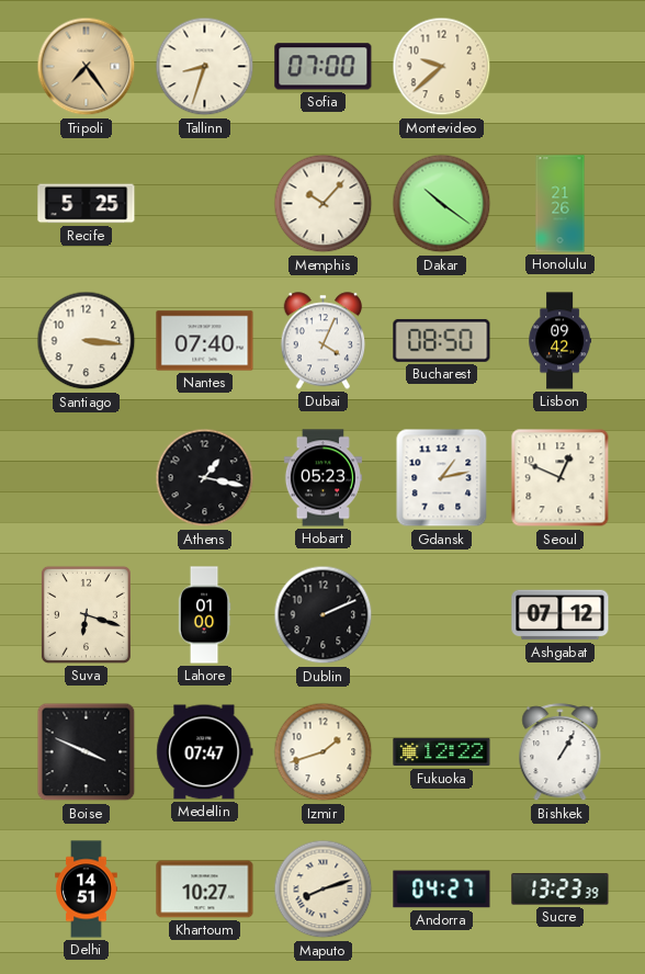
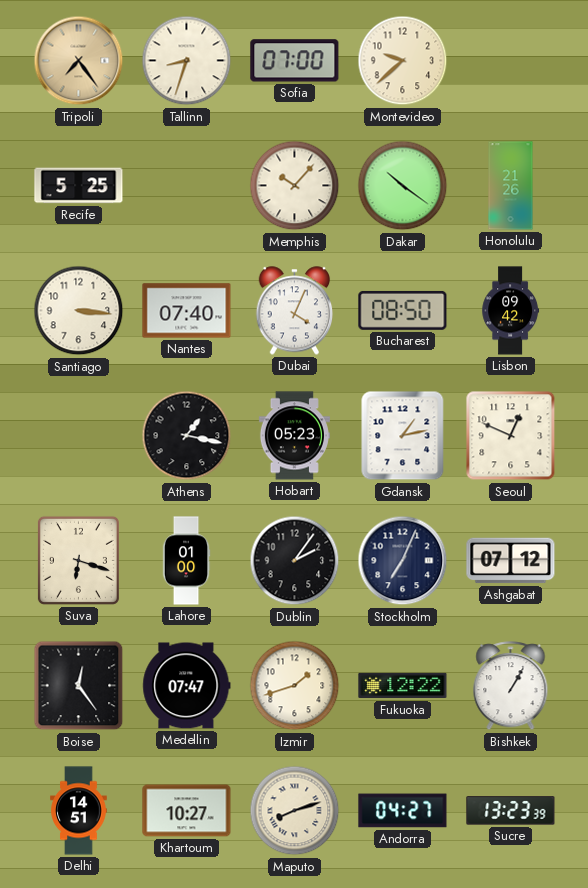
Dublin: 2:11 -> 2:06 (295, 561)
Stockholm: none -> 7:04 (403, 561)
Boise: 3:49 -> 12:24 (79, 686)
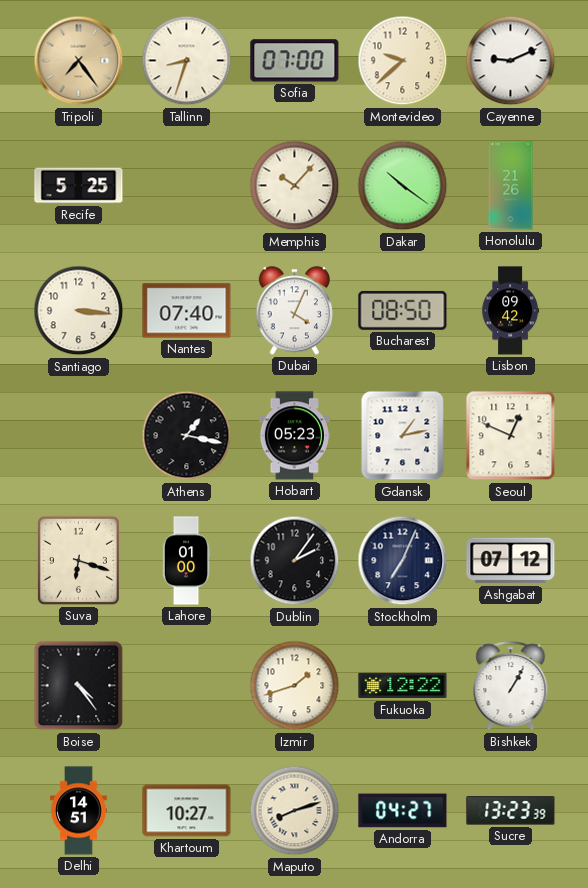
Cayenne: none -> 9:11 (511, 61)
Boise: 12:24 -> 4:24 (79, 686)
Medellin: 07:47 -> none (187, 686)
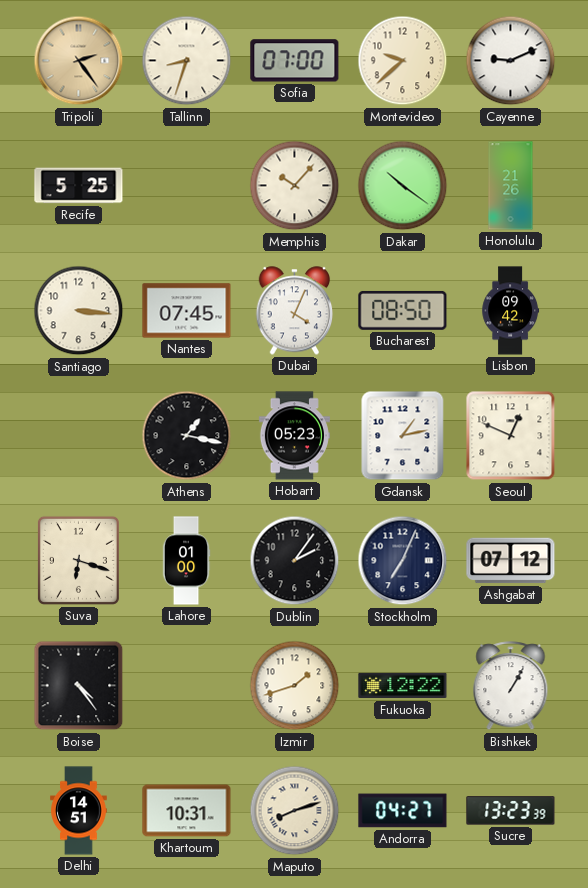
Tripoli: 7:24 -> 2:24 (79, 61)
Nantes: 07:40 -> 07:45 (187, 311)
Khartoum: 10:27 -> 10:31 (187, 811)
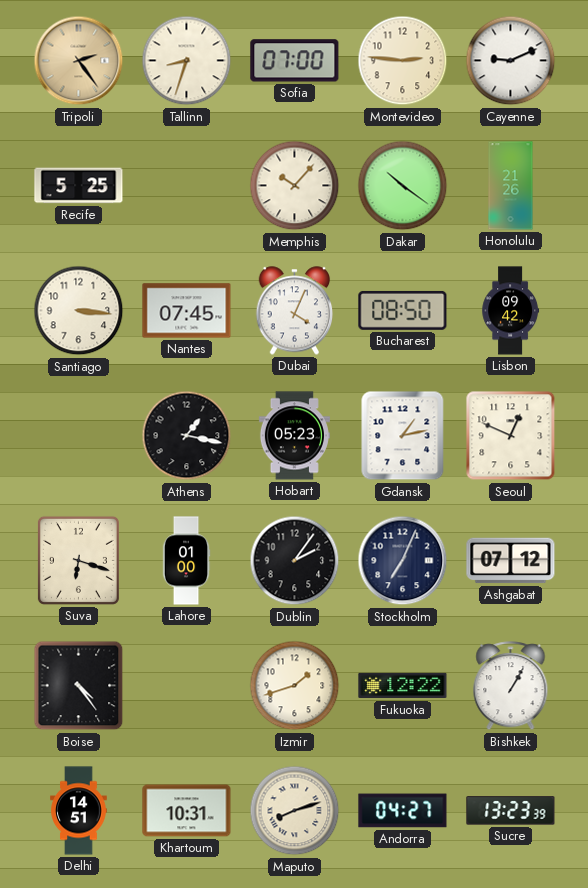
Montevideo: 9:38 -> 2:46 (403, 61)
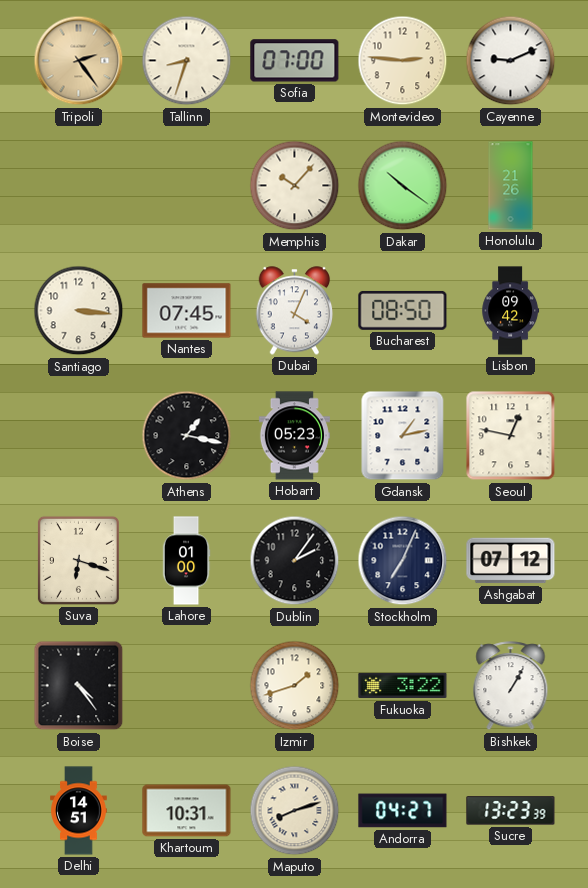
Recife: 5:25 -> none (79, 186)
Seoul: 12:49 -> 12:47 (511, 436)
Fukuoka: 12:22 -> 3:22 (403, 686)
